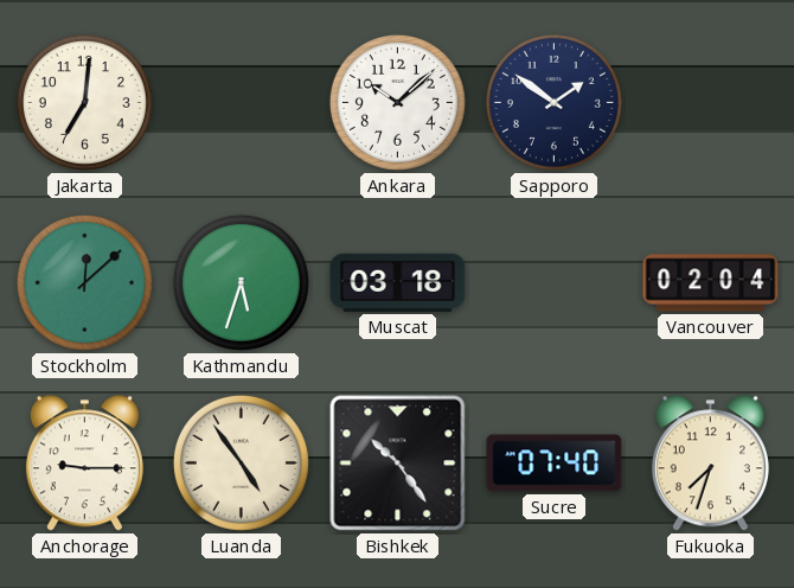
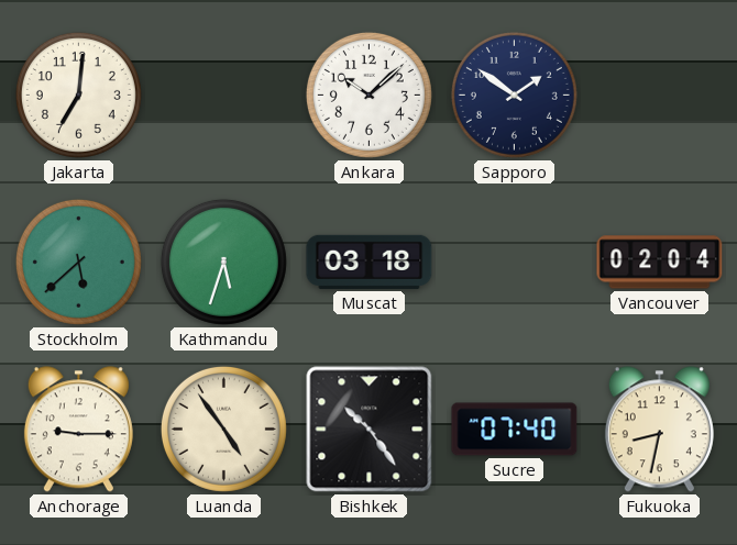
Stockholm: 12:08 -> 5:38 (78, 262)
Fukuoka: 7:33 -> 8:32 (659, 430)
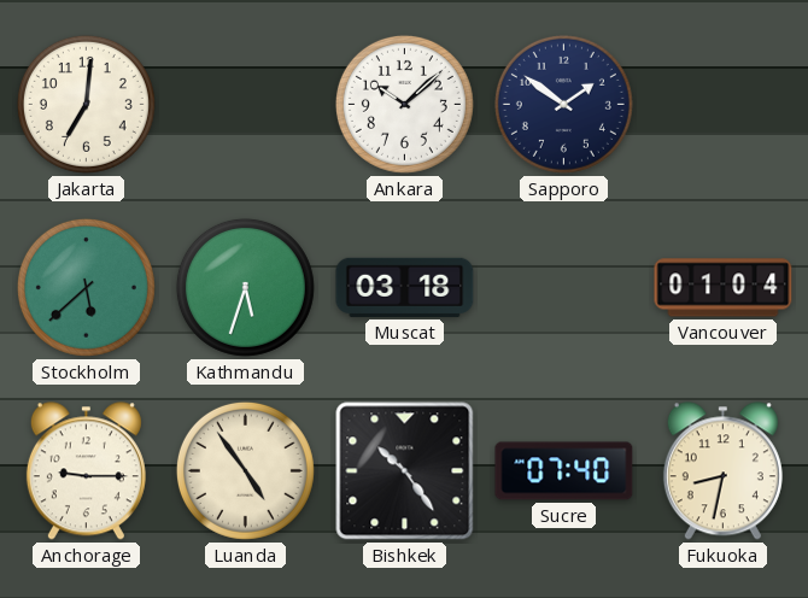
Vancouver: 02:04 -> 01:04 (724, 288)
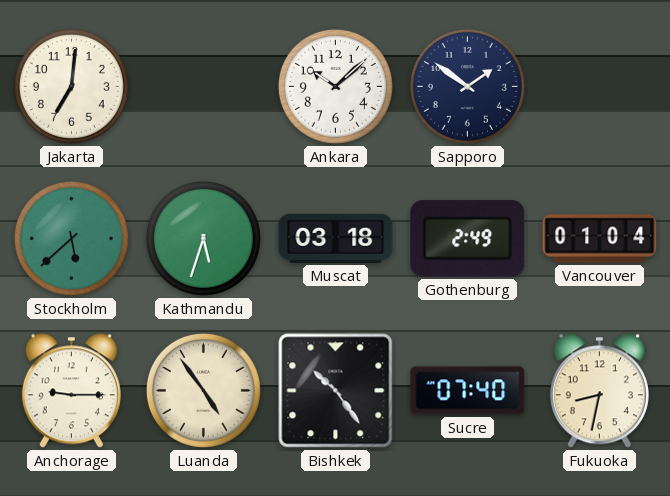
Gothenburg: none -> 2:49 (468, 239)
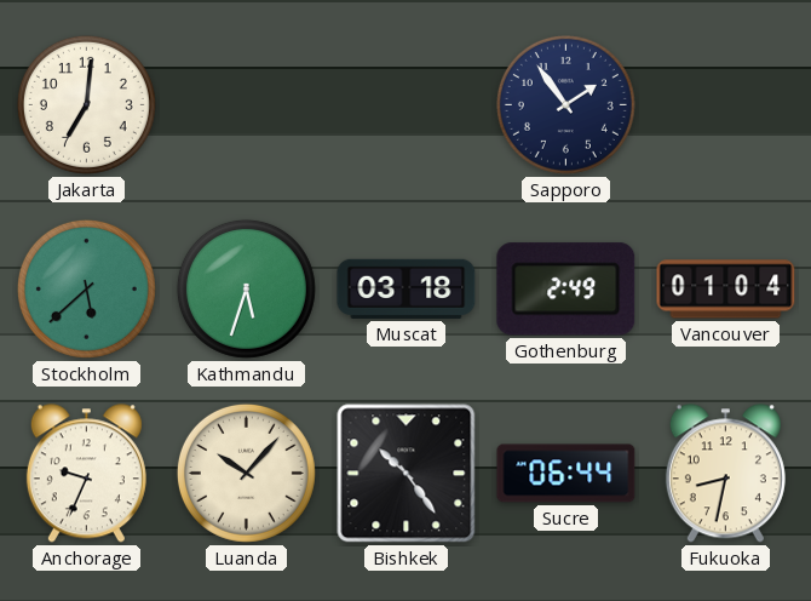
Ankara: 10:08 -> none (335, 86)
Sapporo: 1:51 -> 1:54 (565, 104)
Anchorage: 9:15 -> 9:34 (86, 474)
Luanda: 4:54 -> 10:07 (246, 473)
Sucre: 07:40 -> 06:44 (566, 474)
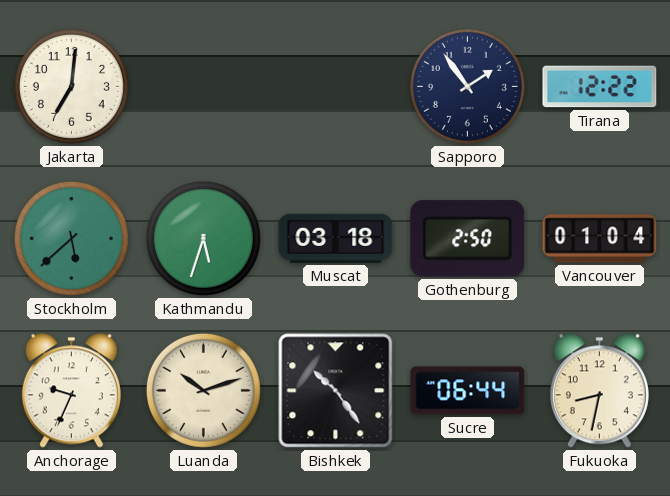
Tirana: none -> 12:22 (600, 87)
Gothenburg: 2:49 -> 2:50 (468, 239)
Luanda: 10:07 -> 10:12 (203, 390)
